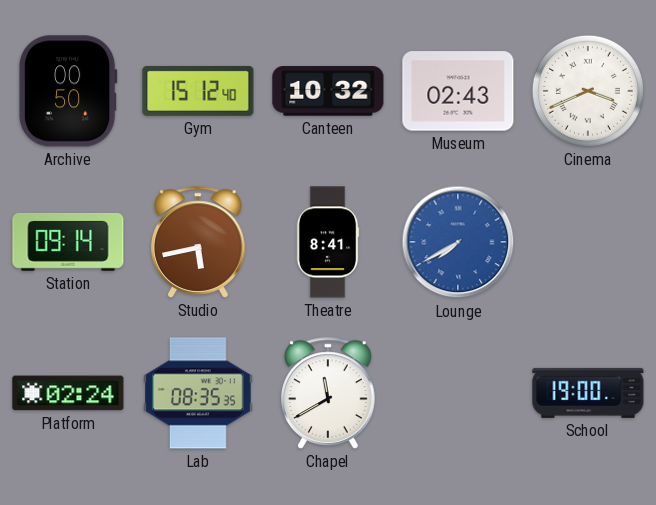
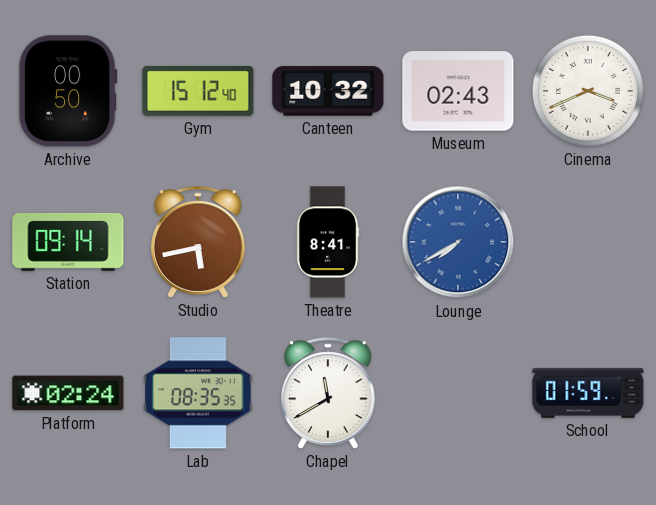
School: 19:00 -> 01:59 (588, 393)
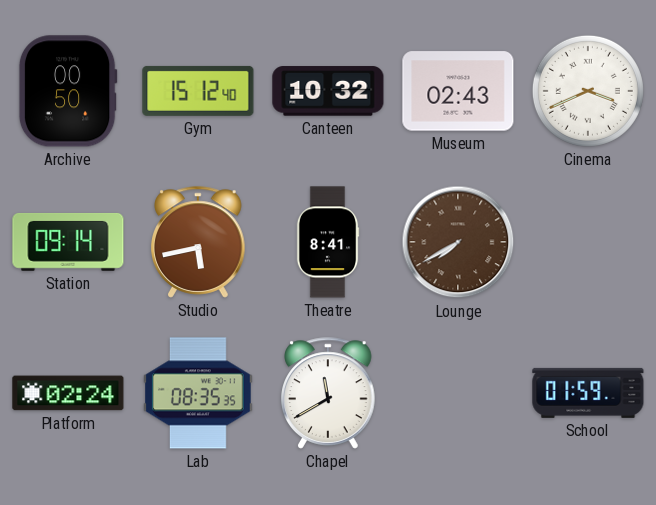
Lounge dial: blue -> brown (458, 242)
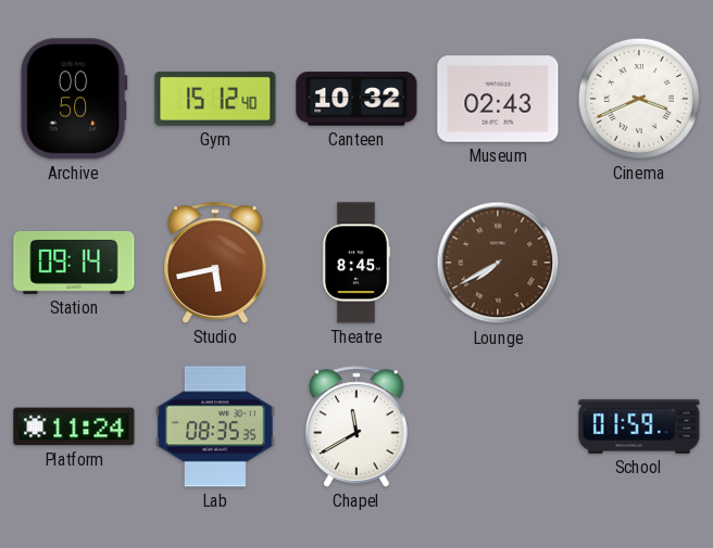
Theatre: 8:41 -> 8:45 (356, 263)
Platform: 02:24 -> 11:24 (74, 426)
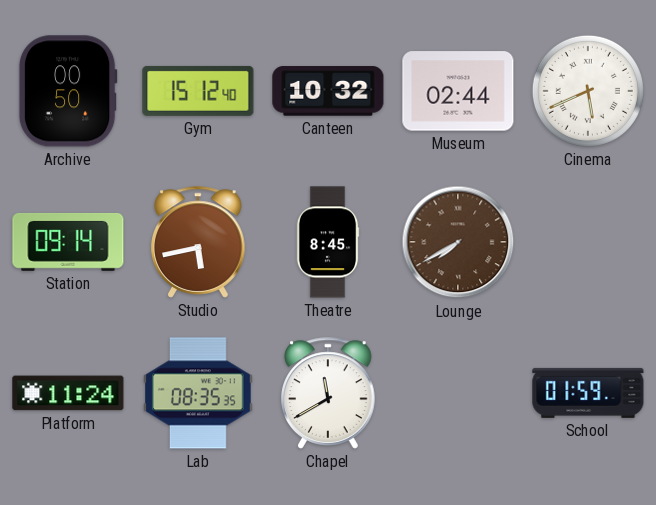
Museum: 02:43 -> 02:44 (458, 91)
Cinema: 3:41 -> 5:41 (588, 91)
